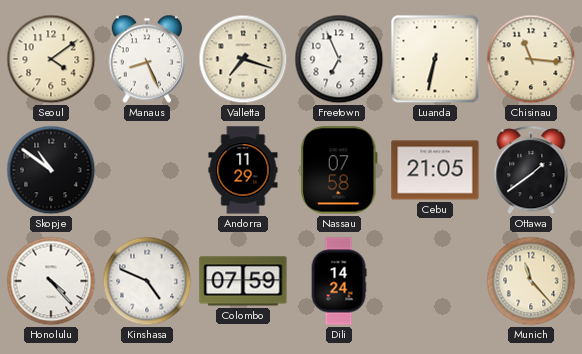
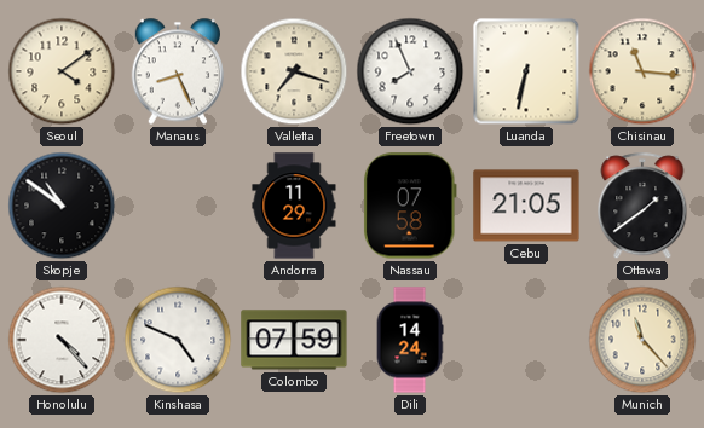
Freetown: 6:56 -> 7:56 (410, 71)
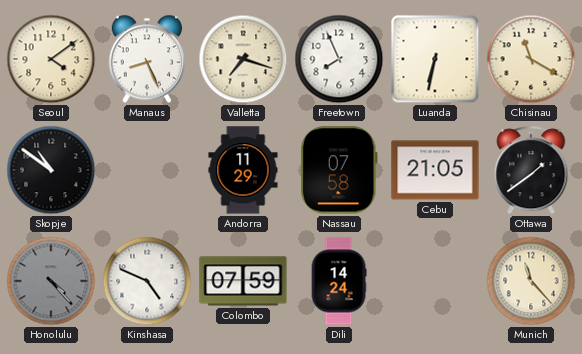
Chisinau: 11:16 -> 11:20 (531, 59)
Honolulu dial: white -> grey (51, 281)
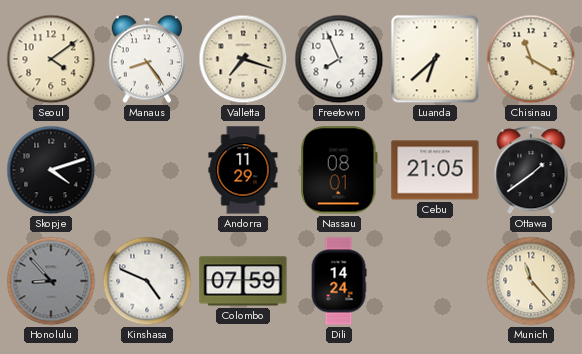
Manaus: 8:26 -> 8:24 (147, 59)
Luanda: 6:32 -> 6:38 (435, 59)
Skopje: 10:51 -> 4:12 (51, 170)
Nassau: 07:58 -> 08:01 (339, 170)
Honolulu: 4:23 -> 8:53 (51, 281)
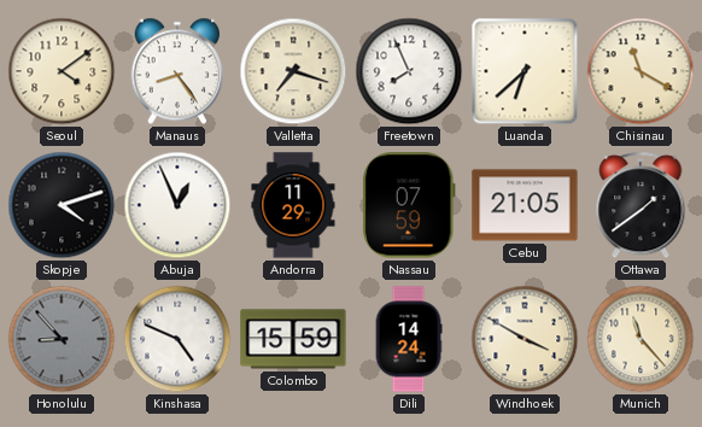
Abuja: none -> 12:56 (177, 205)
Nassau: 08:01 -> 07:59 (409, 205)
Colombo: 07:59 -> 15:59 (293, 339)
Windhoek: none -> 3:50 (525, 339)
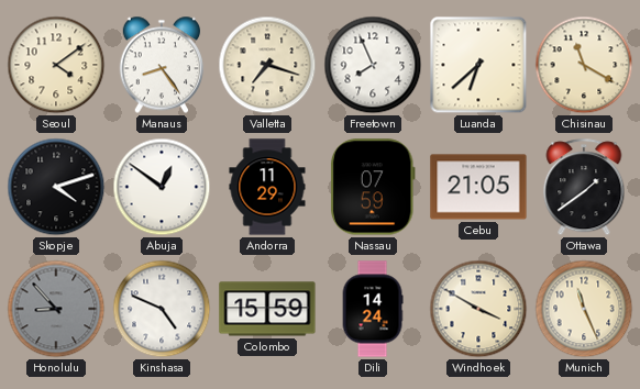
Abuja: 12:56 -> 12:51 (162, 187)
Munich: 11:23 -> 11:26 (584, 309)
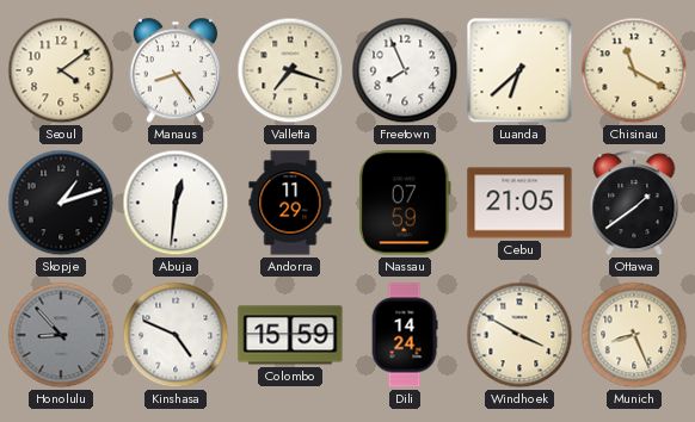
Skopje: 4:12 -> 1:12 (61, 203)
Abuja: 12:51 -> 12:31 (176, 203)
Munich: 11:26 -> 8:26 (634, 335)
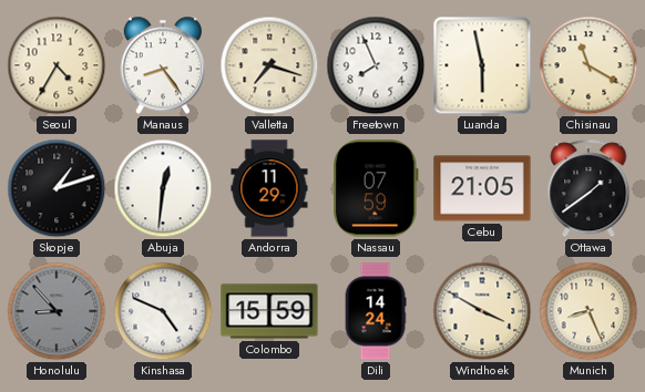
Seoul: 4:09 -> 4:35 (57, 65)
Luanda: 6:38 -> 5:58 (482, 65)
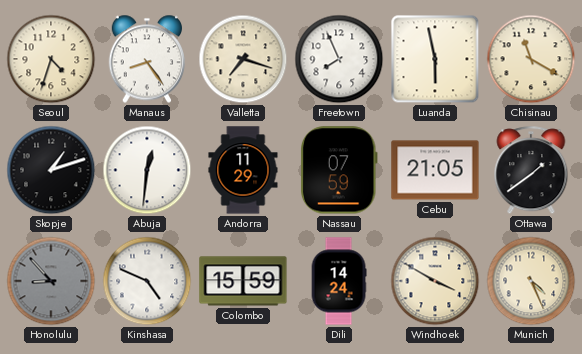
Seoul: 4:35 -> 4:33 (51, 59)
Munich: 8:26 -> 4:26 (531, 281)
